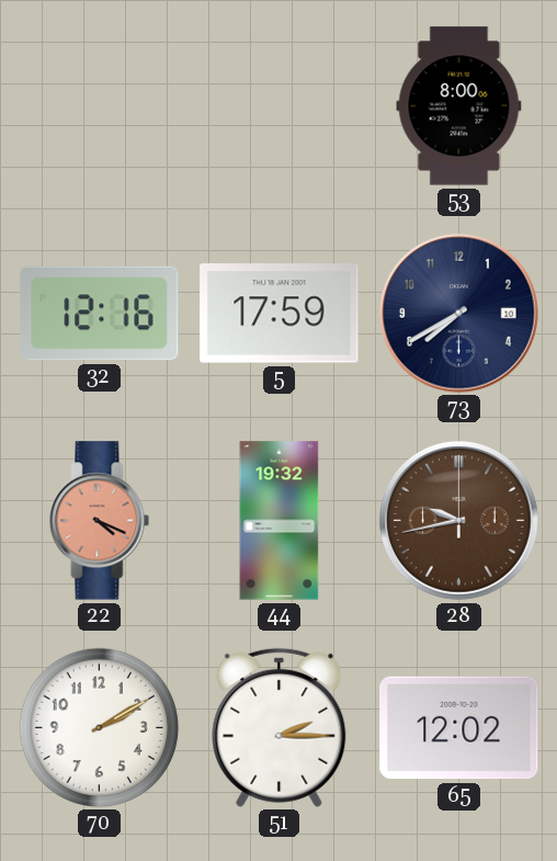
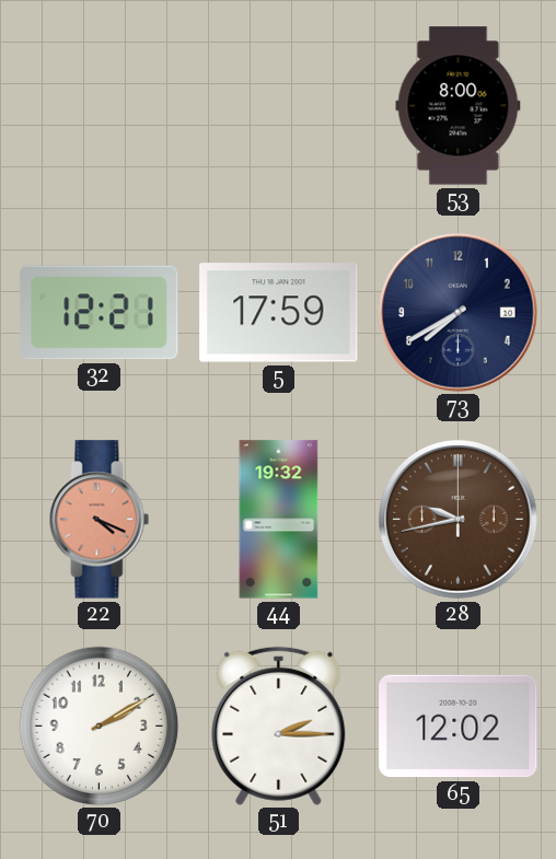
32: 12:16 -> 12:21 (100, 313)
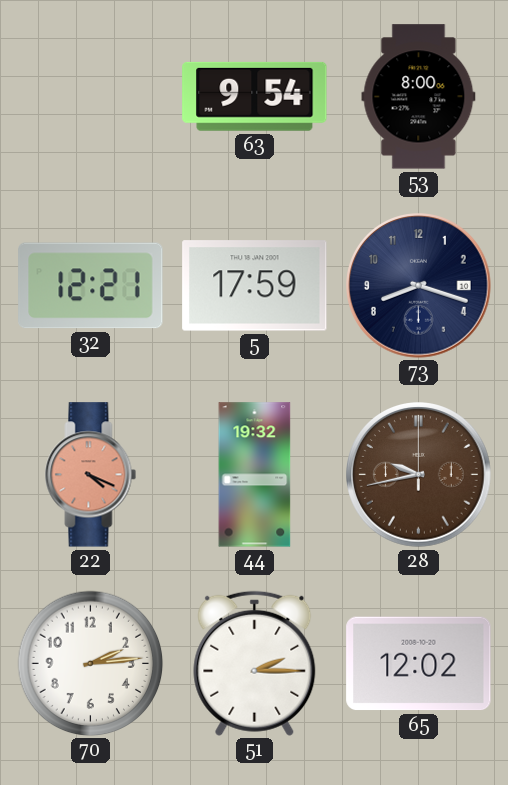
63: none -> 9:54 (255, 96)
73: 7:40 -> 8:18 (419, 286)
70: 2:10 -> 2:14 (91, 664)
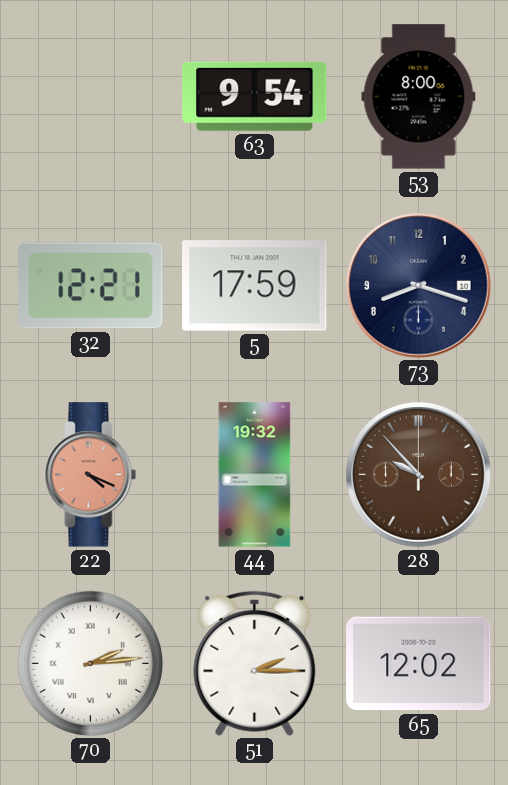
28: 9:43 -> 9:53 (419, 475)
70 numerals: Arabic -> Roman (91, 664)
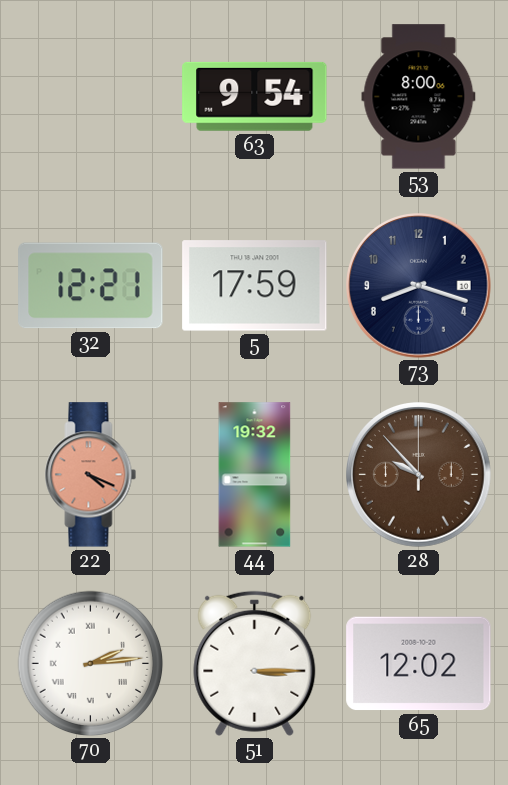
51: 2:15 -> 3:15 (255, 663)
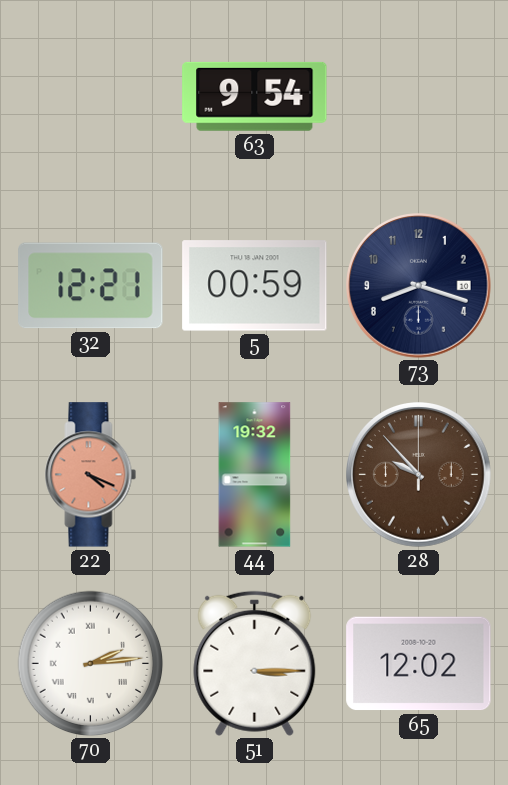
53: 8:00 -> none (419, 97)
5: 17:59 -> 00:59 (255, 286)
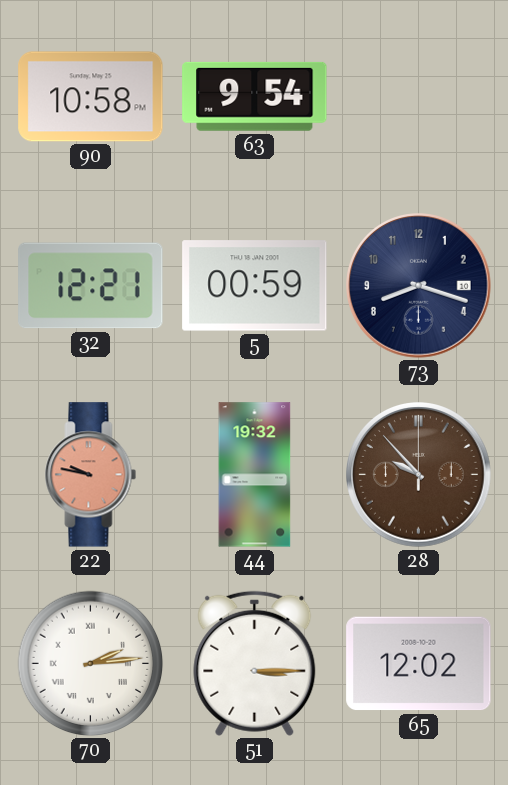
90: none -> 10:58 (91, 97)
22: 4:19 -> 9:47 (91, 475)
